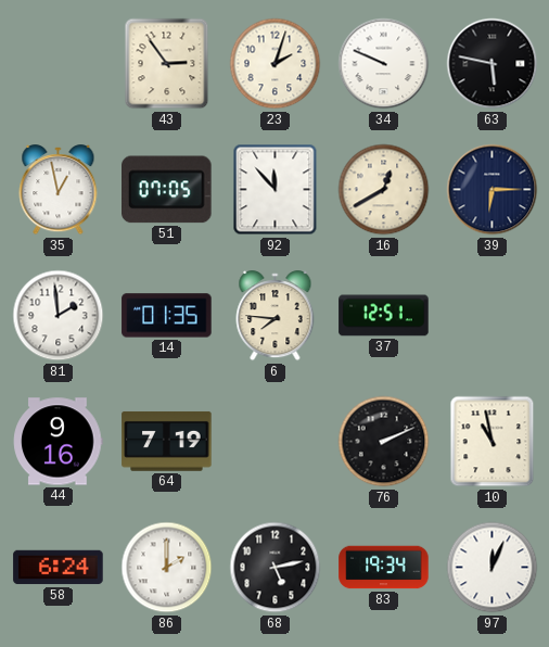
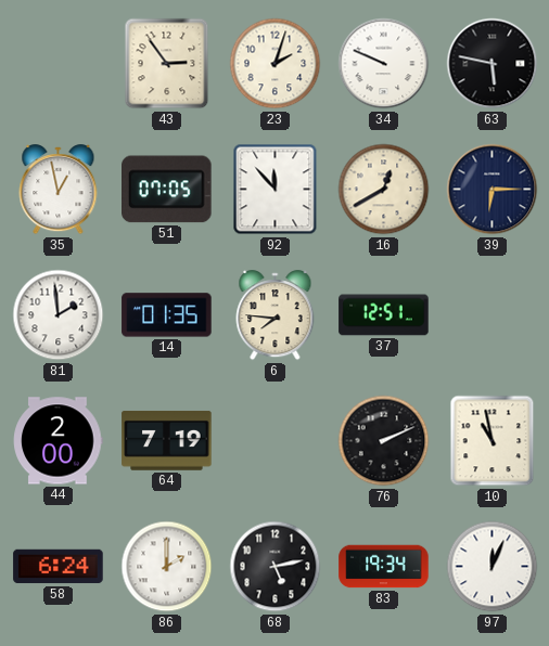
44: 9:16 -> 2:00 (59, 441)
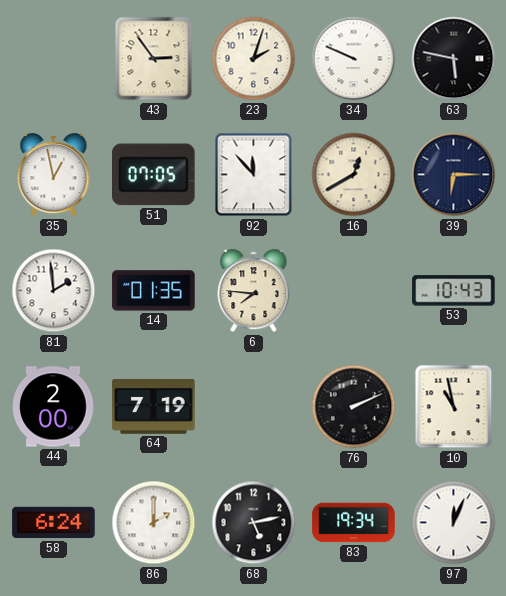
37: 12:51 -> none (384, 315)
53: none -> 10:43 (454, 291)
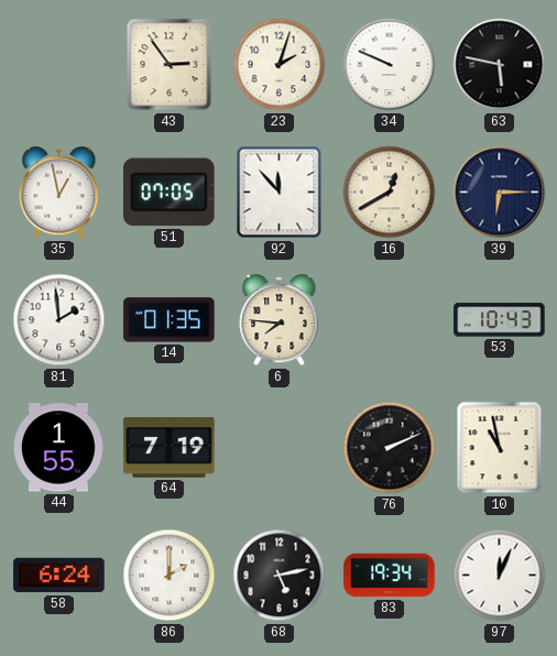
44: 2:00 -> 1:55 (59, 448)
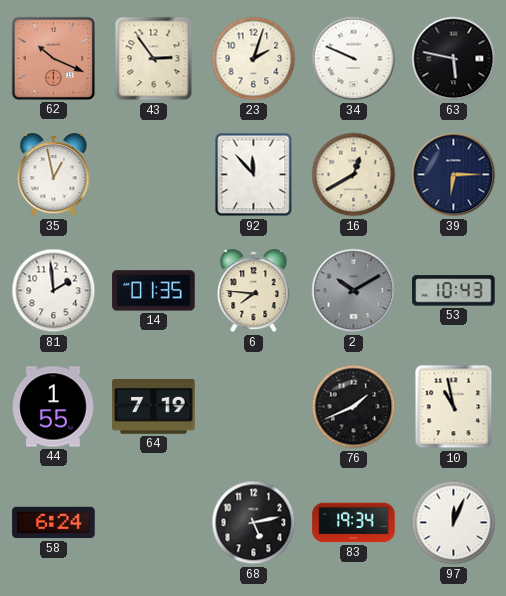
62: none -> 10:19 (53, 58)
51: 07:05 -> none (170, 193)
2: none -> 10:10 (354, 291)
76: 2:11 -> 1:41 (354, 407)
86: 2:00 -> none (170, 576)
